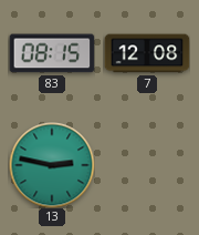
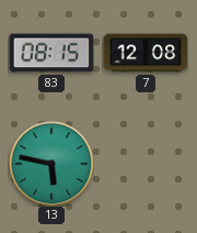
13: 2:47 -> 5:47 (51, 164)
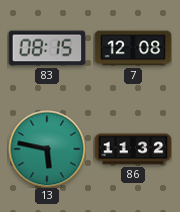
86: none -> 11:32 (133, 149)
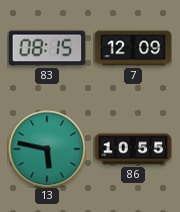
7: 12:08 -> 12:09 (133, 48)
86: 11:32 -> 10:55 (133, 149)
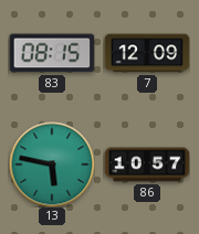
86: 10:55 -> 10:57 (147, 164)
